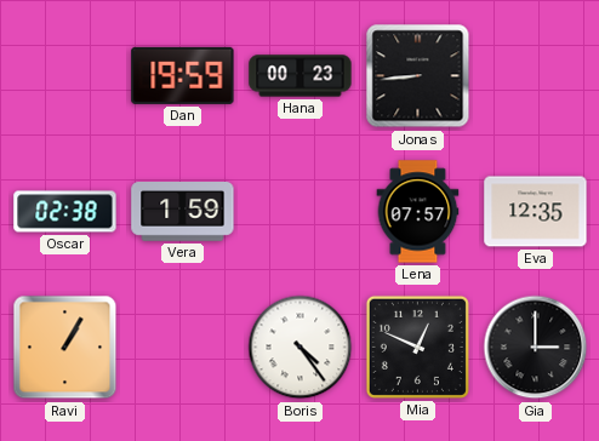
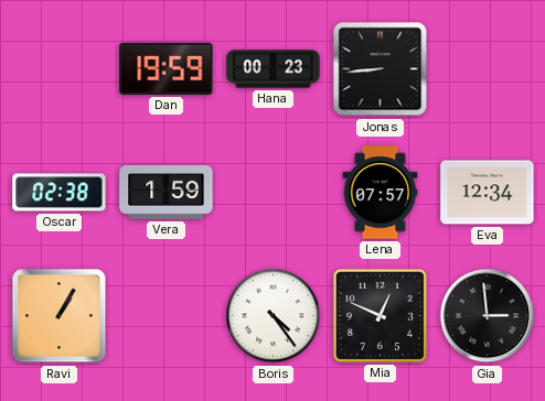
Eva: 12:35 -> 12:34 (488, 193)
Gia: 3:00 -> 2:59 (488, 316)
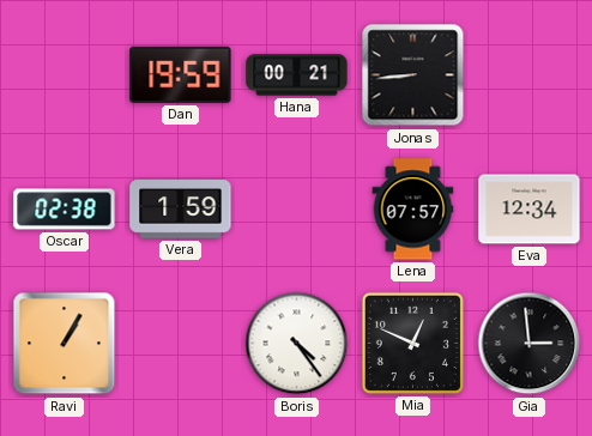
Hana: 00:23 -> 00:21 (297, 75)
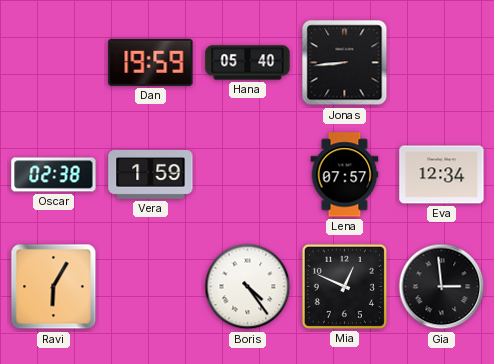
Hana: 00:21 -> 05:40 (248, 63)
Ravi: 1:05 -> 6:05 (54, 287)
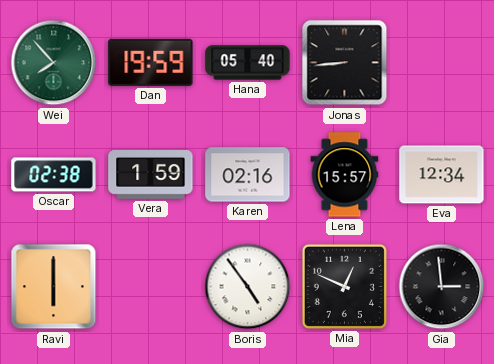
Wei: none -> 7:53 (54, 63)
Karen: none -> 02:16 (248, 175)
Lena: 07:57 -> 15:57 (345, 175)
Ravi: 6:05 -> 6:00 (54, 287)
Boris: 4:24 -> 4:54 (248, 287)
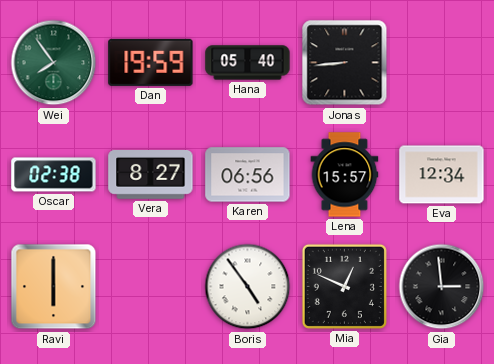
Wei: 7:53 -> 7:54 (54, 63)
Vera: 1:59 -> 8:27 (151, 175)
Karen: 02:16 -> 06:56 (248, 175)
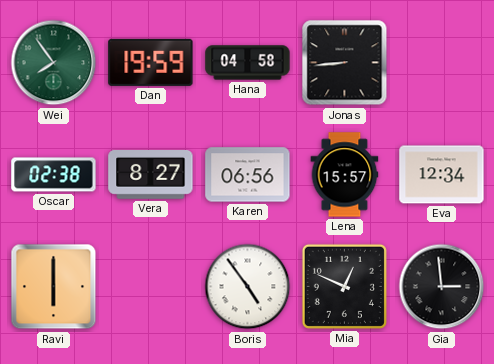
Hana: 05:40 -> 04:58 (248, 63)
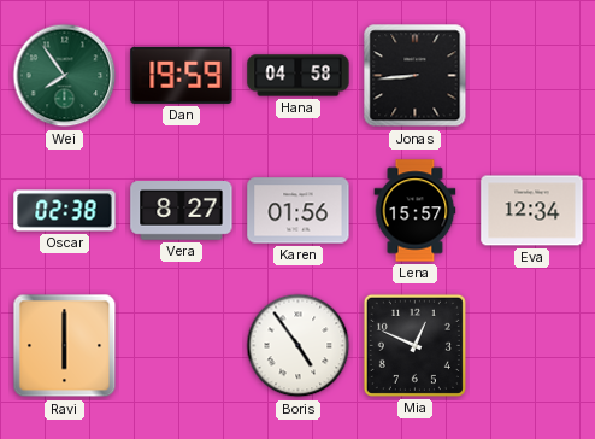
Karen: 06:56 -> 01:56 (299, 211)
Gia: 2:59 -> none (442, 287)
